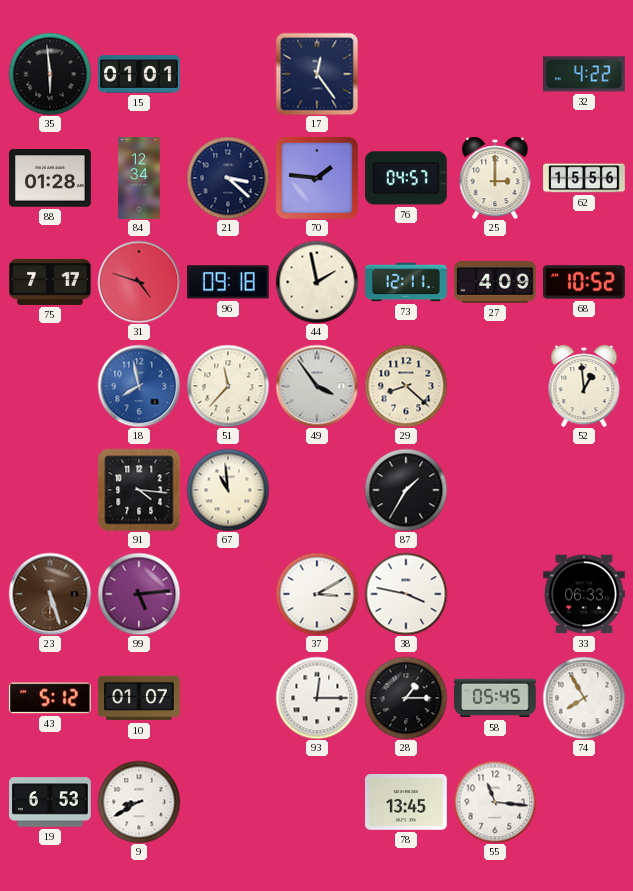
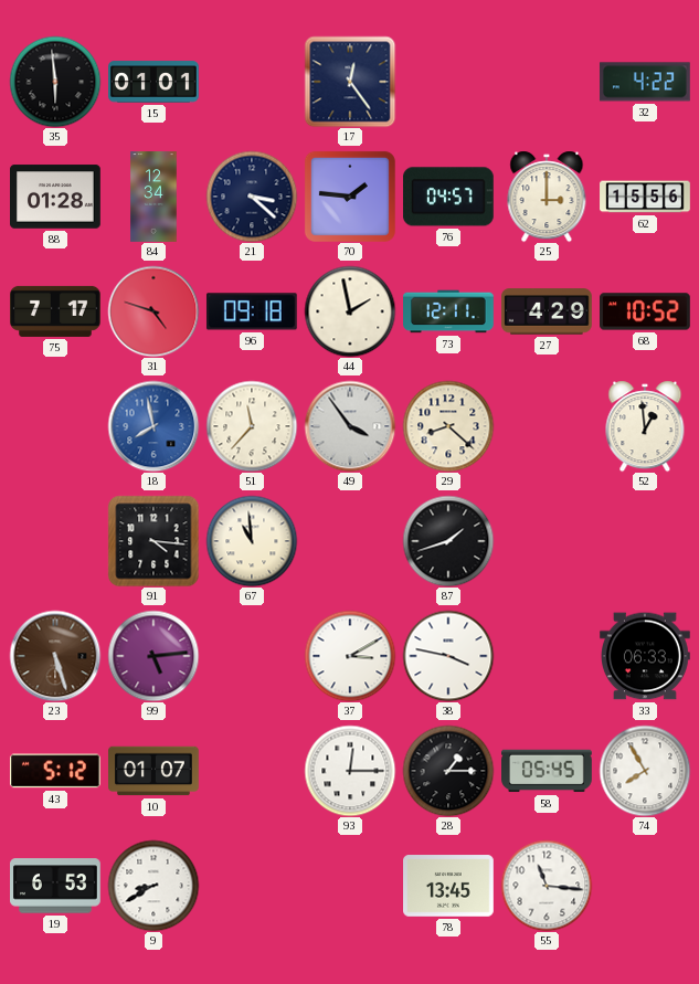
27: 4:09 -> 4:29 (548, 311)
87: 1:35 -> 1:42 (448, 541)
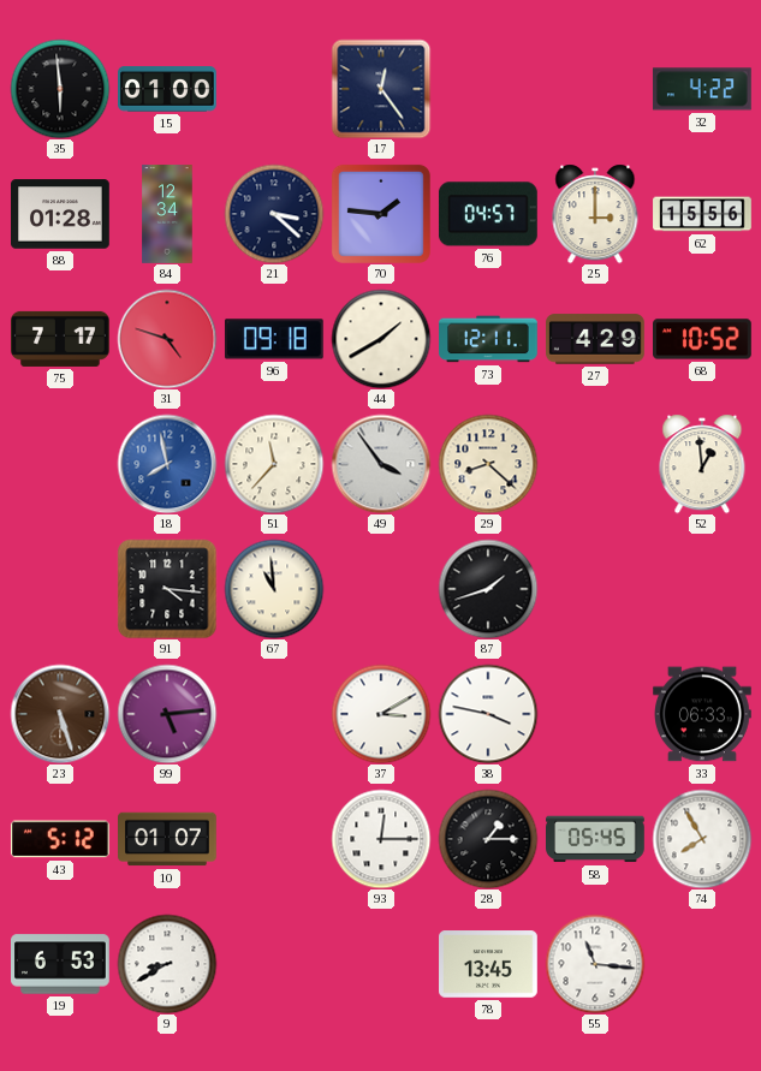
15: 01:01 -> 01:00 (168, 89)
44: 1:58 -> 1:40 (381, 339)
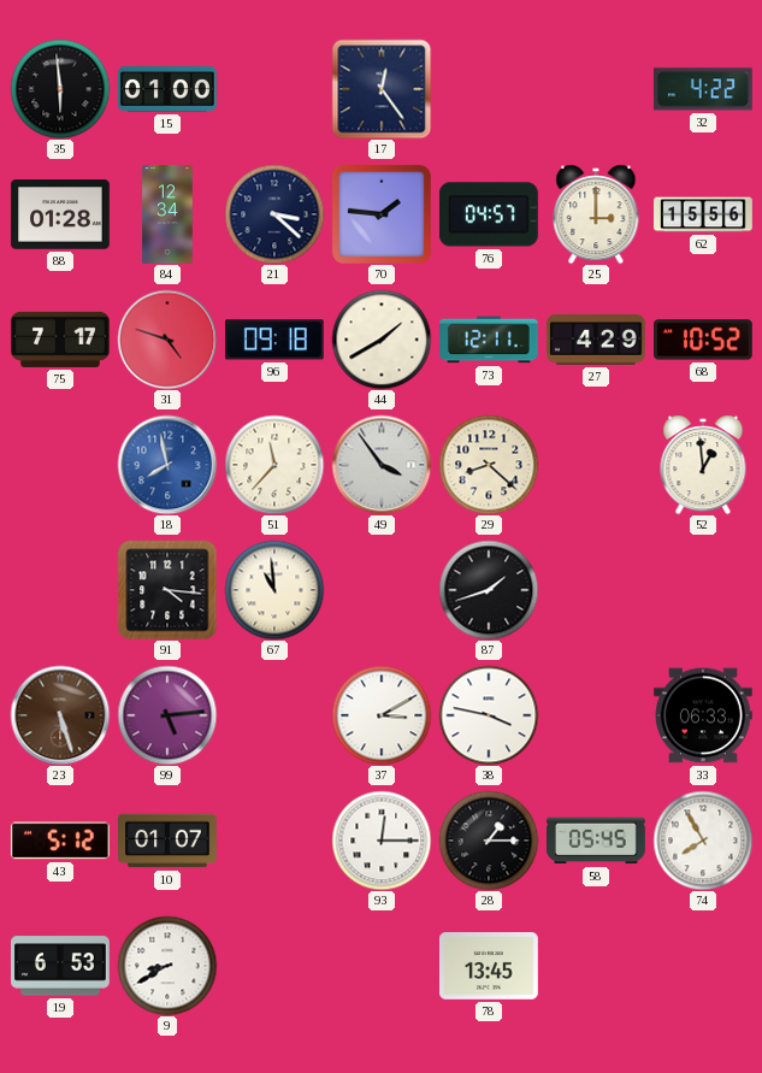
55: 11:16 -> none (595, 964)
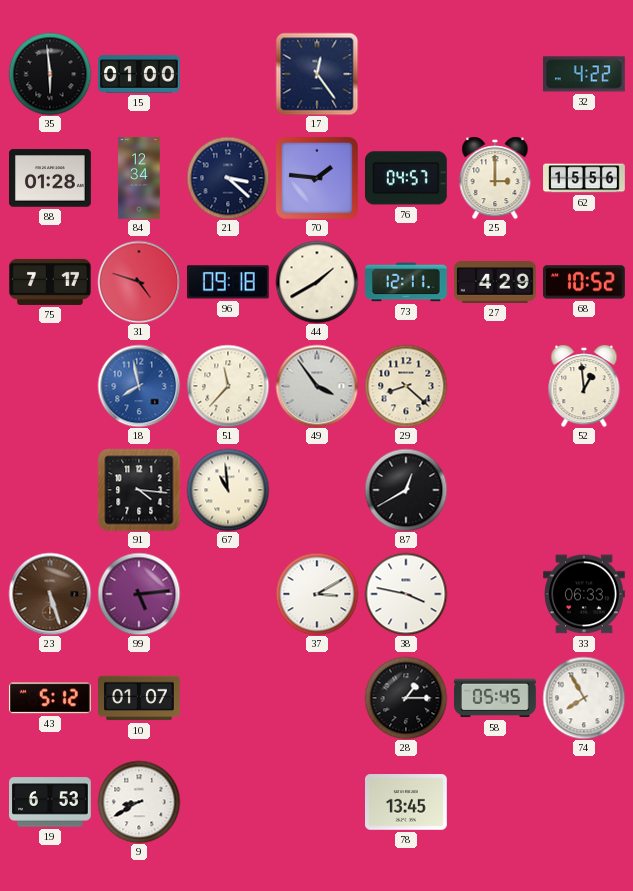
87: 1:42 -> 12:40 (406, 490)
93: 12:15 -> none (382, 841)
